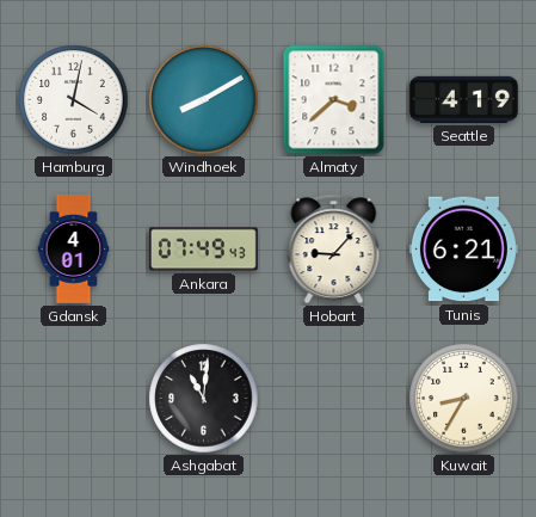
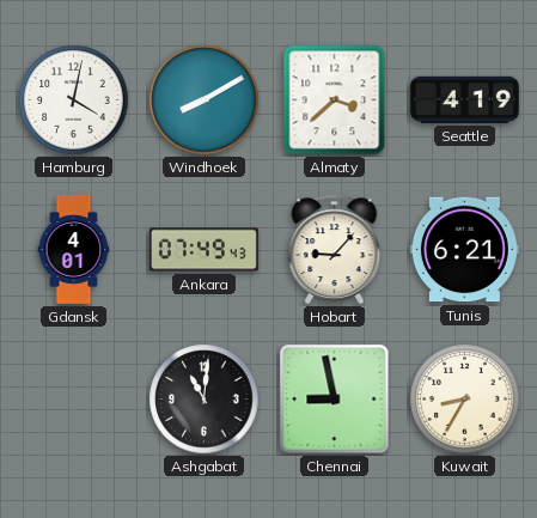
Chennai: none -> 8:58 (335, 400)
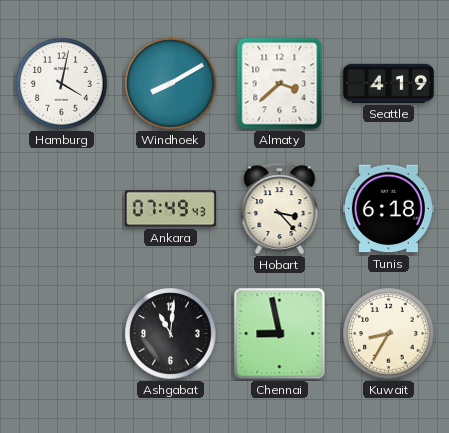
Gdansk: 4:01 -> none (74, 249)
Hobart: 9:07 -> 3:23 (280, 209)
Tunis: 6:21 -> 6:18 (388, 209)
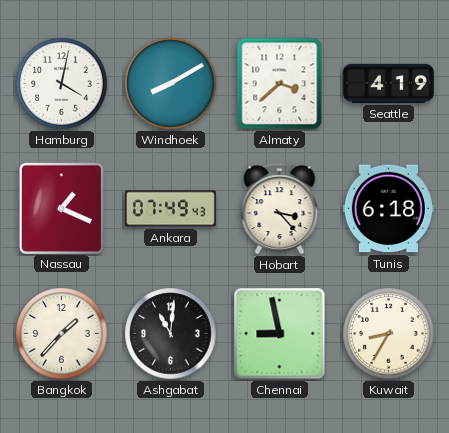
Nassau: none -> 1:19 (61, 208)
Bangkok: none -> 1:37 (62, 334)
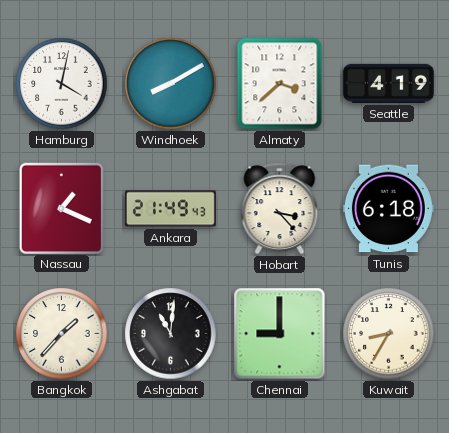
Ankara: 07:49 -> 21:49 (170, 209)
Chennai: 8:58 -> 9:00 (280, 334)
